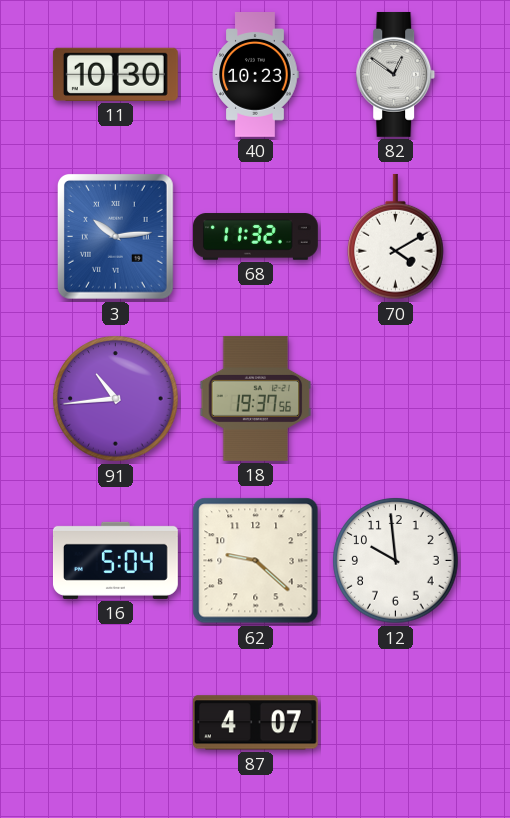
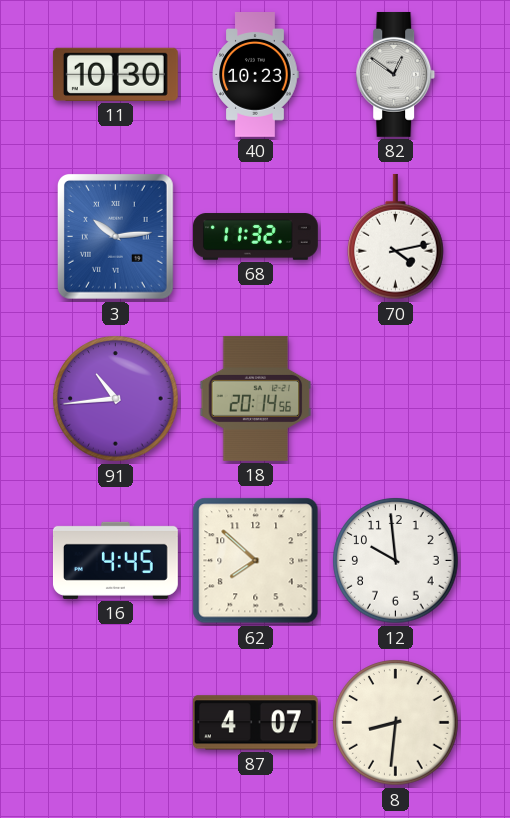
70: 4:10 -> 4:13 (396, 237)
18: 19:37 -> 20:14 (256, 398)
16: 5:04 -> 4:45 (115, 560)
62: 9:22 -> 7:52 (256, 561)
8: none -> 8:31 (396, 723)
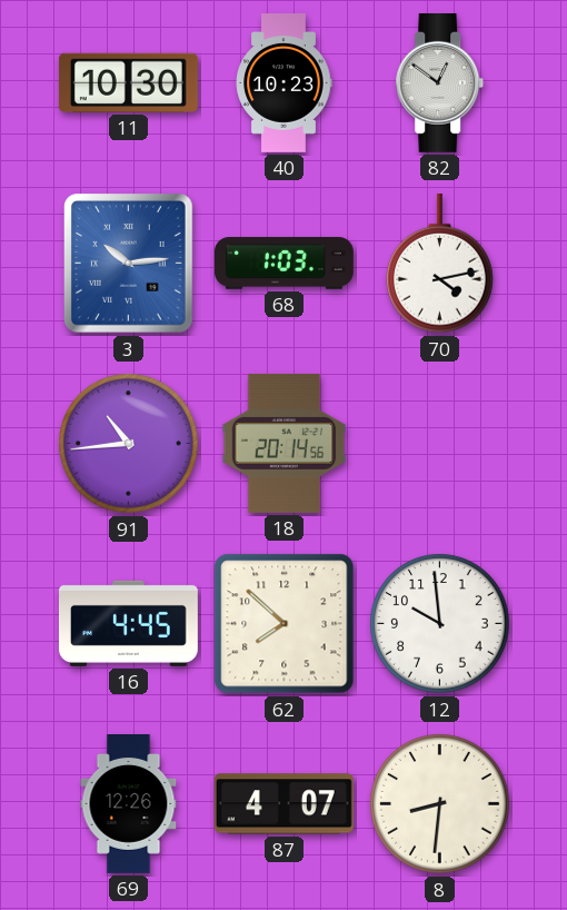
68: 11:32 -> 1:03 (283, 264)
69: none -> 12:26 (129, 804)
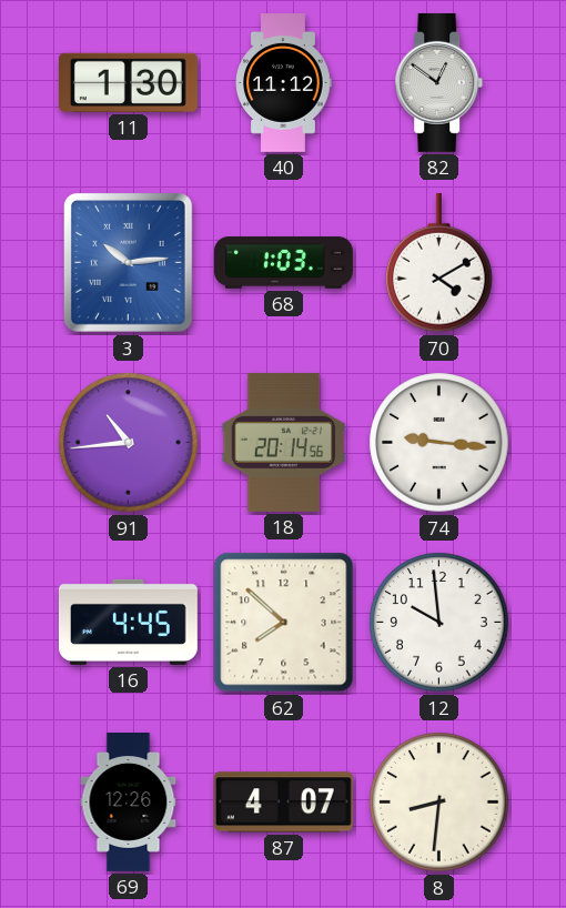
11: 10:30 -> 1:30 (128, 82)
40: 10:23 -> 11:12 (283, 83)
70: 4:13 -> 4:10 (439, 263)
74: none -> 9:16 (439, 443)
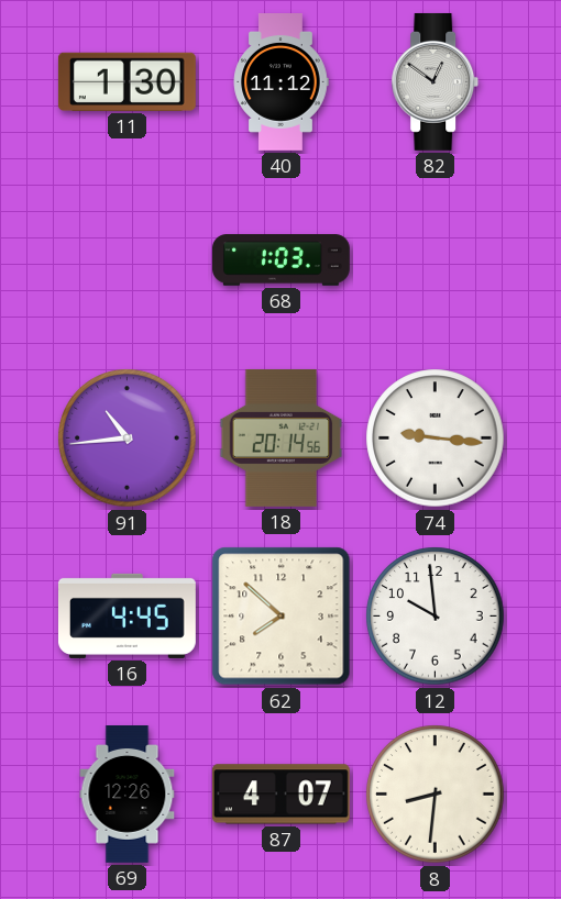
3: 10:14 -> none (128, 263)
70: 4:10 -> none (439, 263)
